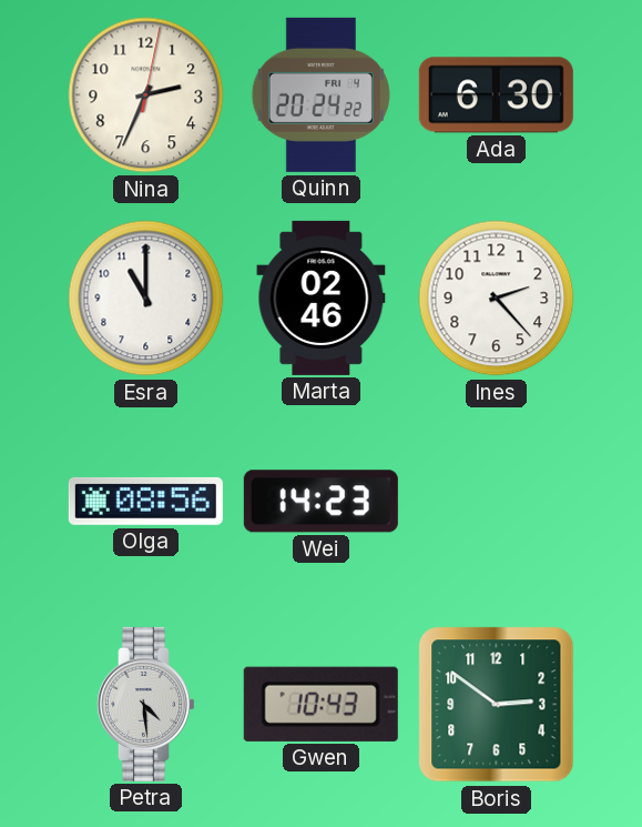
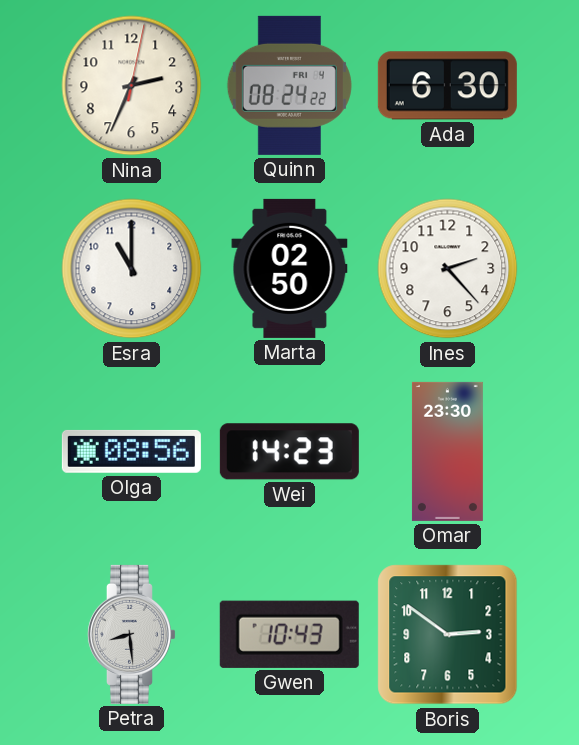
Quinn: 20:24 -> 08:24 (289, 85)
Marta: 02:46 -> 02:50 (290, 268)
Omar: none -> 23:30 (447, 451)
Petra: 4:29 -> 8:29 (131, 634)
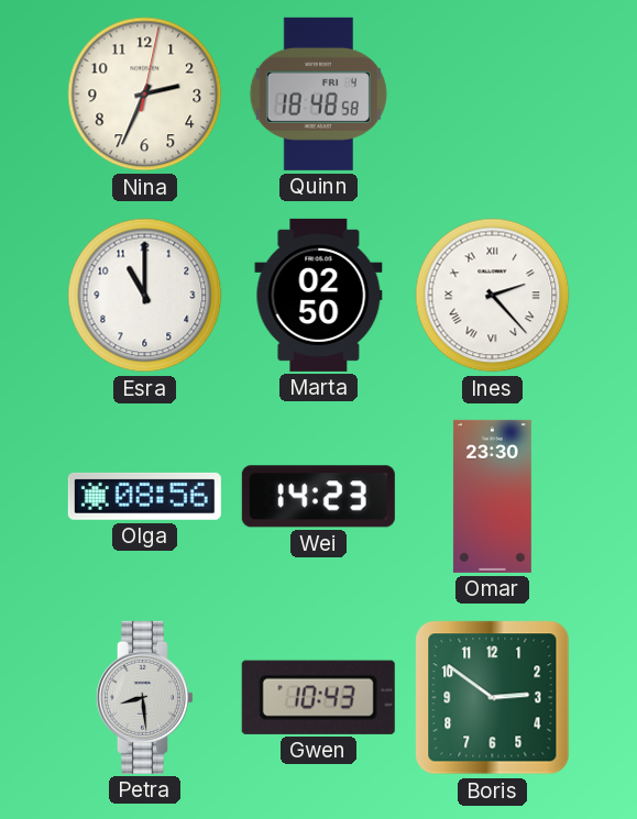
Quinn: 08:24 -> 18:48 (318, 93)
Ada: 6:30 -> none (447, 86)
Ines numerals: Arabic -> Roman (493, 296)
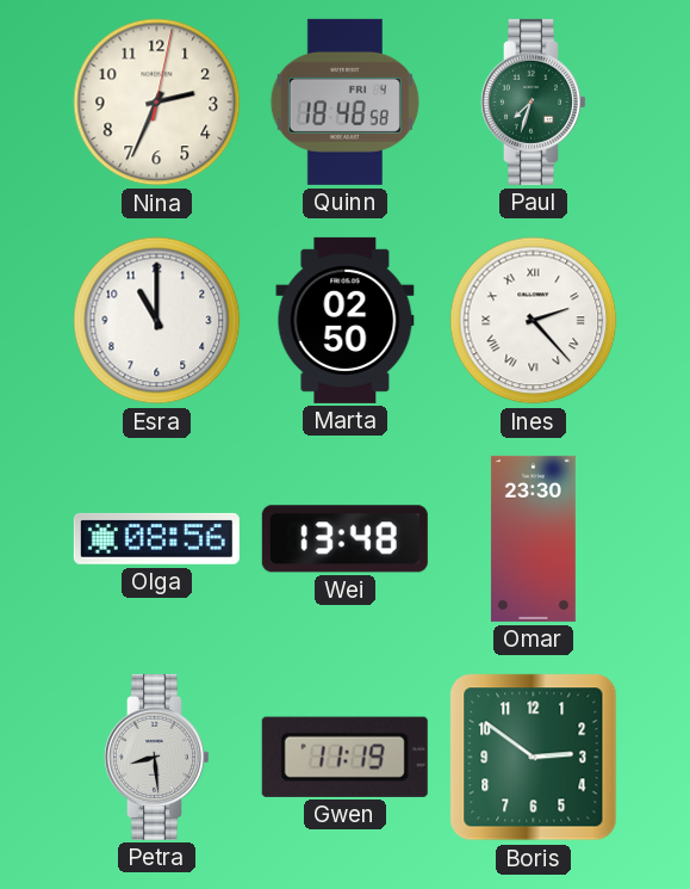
Paul: none -> 7:33 (533, 101)
Wei: 14:23 -> 13:48 (344, 539)
Gwen: 10:43 -> 11:19 (344, 757)
